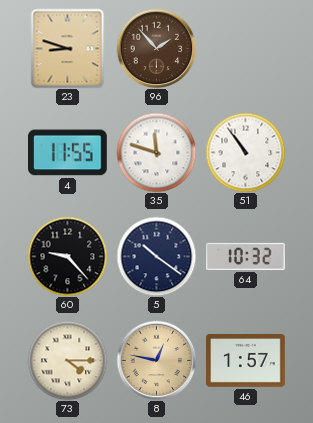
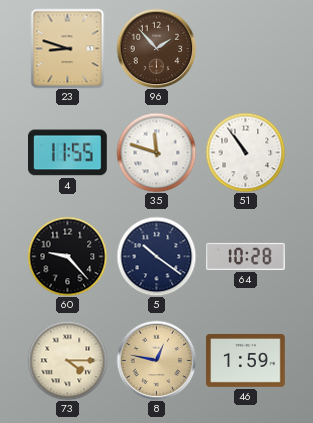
64: 10:32 -> 10:28 (246, 256)
46: 1:57 -> 1:59 (246, 360)
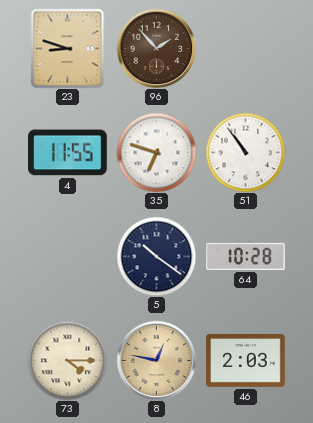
35: 11:48 -> 6:48 (156, 152)
60: 9:23 -> none (67, 256)
46: 1:59 -> 2:03 (246, 360)
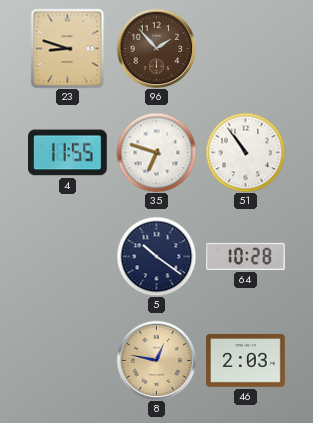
73: 4:15 -> none (67, 360)
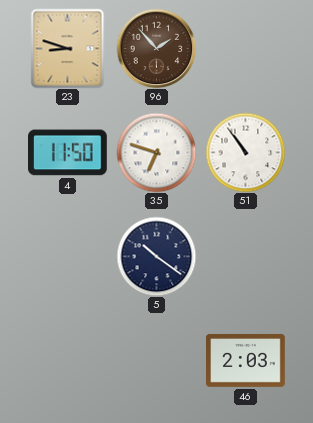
4: 11:55 -> 11:50 (68, 153)
64: 10:28 -> none (246, 256)
8: 12:47 -> none (156, 360)
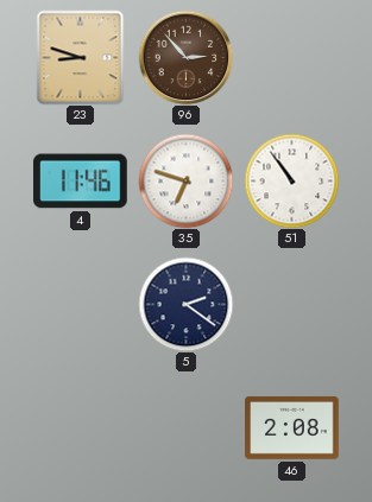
96: 1:53 -> 2:53 (185, 57)
4: 11:50 -> 11:46 (81, 182)
5: 10:21 -> 2:21 (185, 304)
46: 2:03 -> 2:08 (292, 427)
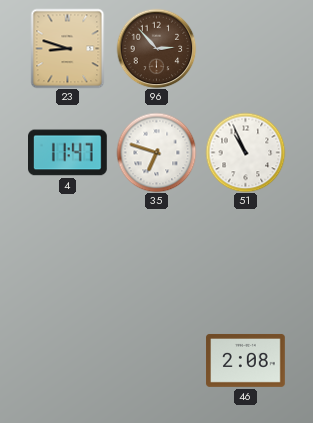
4: 11:46 -> 11:47 (68, 153)
51: 10:54 -> 10:56 (245, 152)
5: 2:21 -> none (185, 304)
